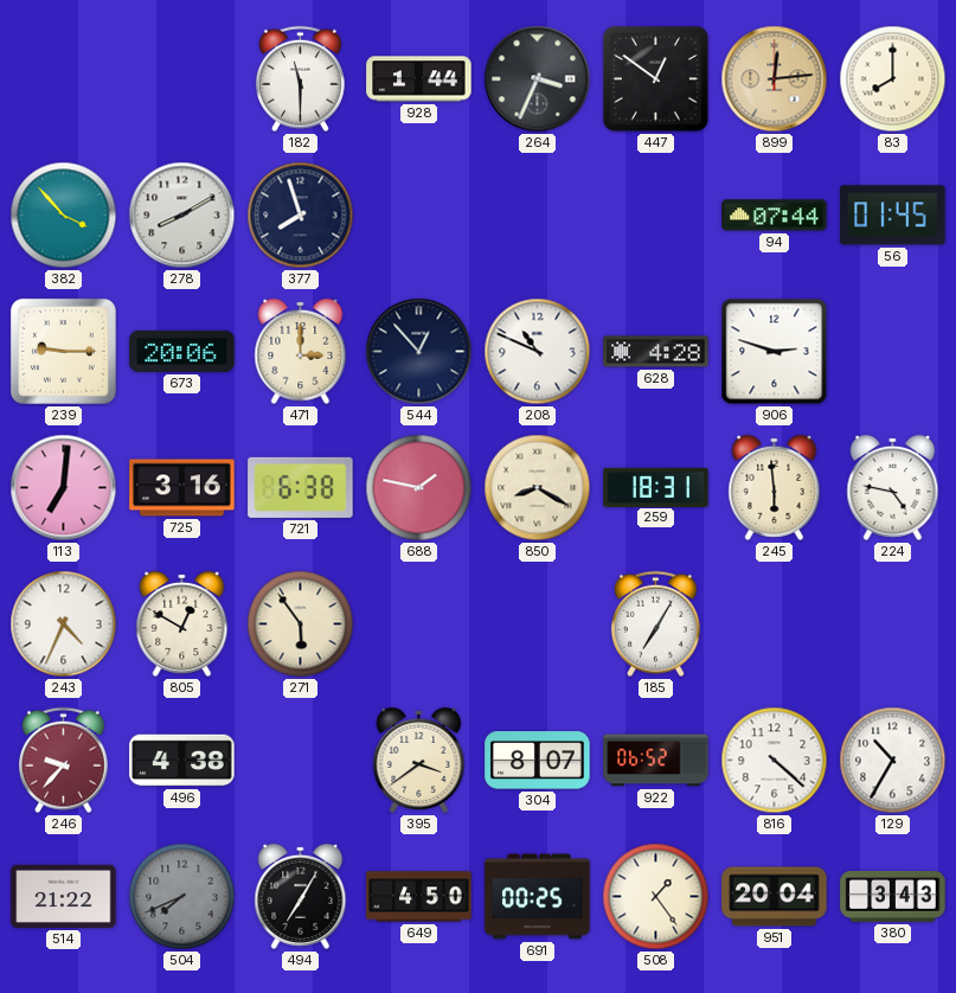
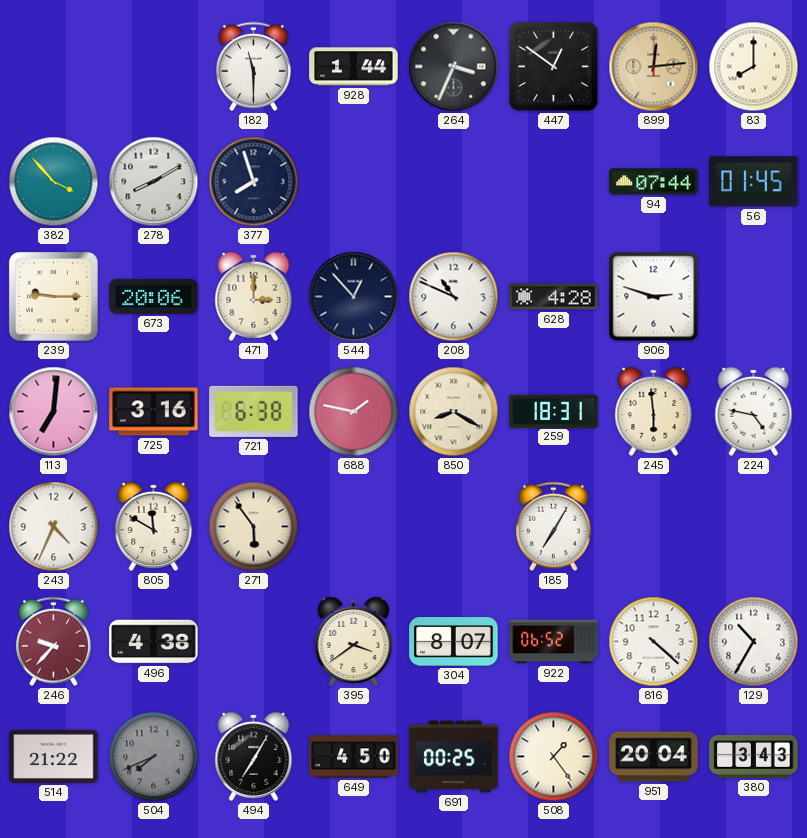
805: 12:50 -> 11:50 (154, 526)
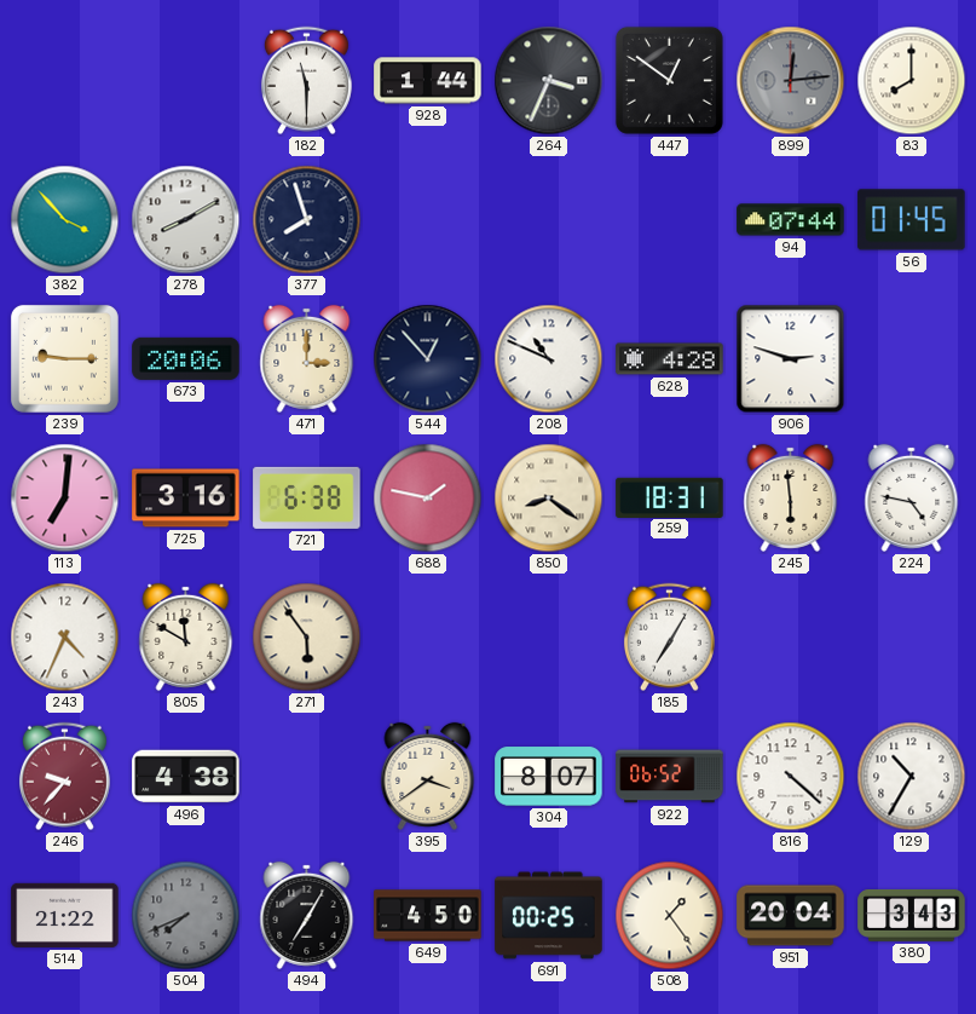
899 dial: champagne -> grey (791, 81)
850: 8:20 -> 8:21 (549, 499)
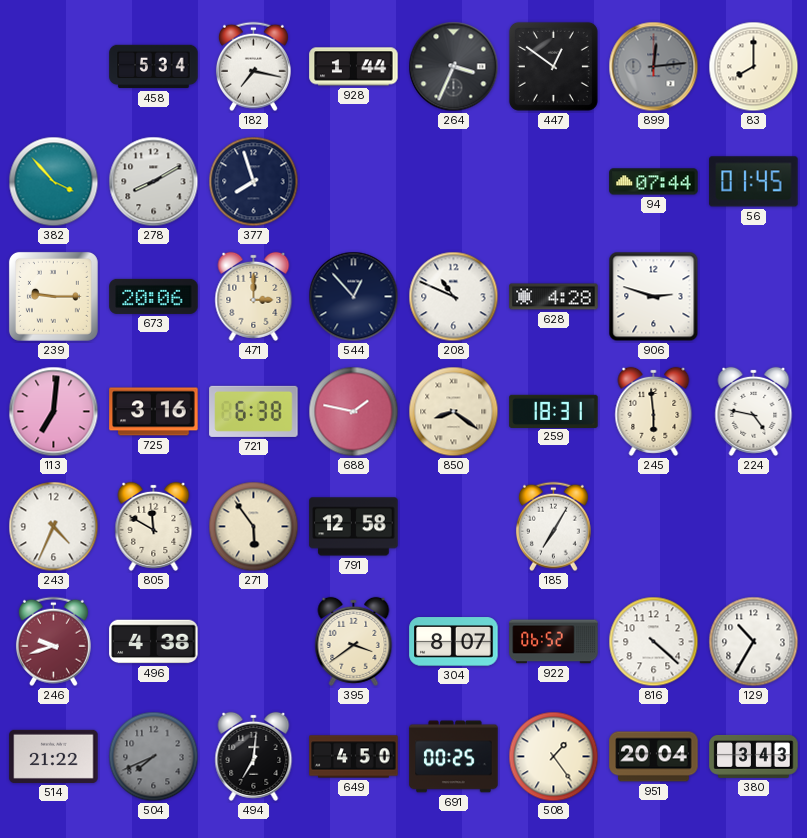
458: none -> 5:34 (154, 67)
182: 11:30 -> 7:17 (253, 67)
791: none -> 12:58 (354, 527)
246: 9:37 -> 9:42 (53, 642)
494: 7:05 -> 7:01 (254, 756)
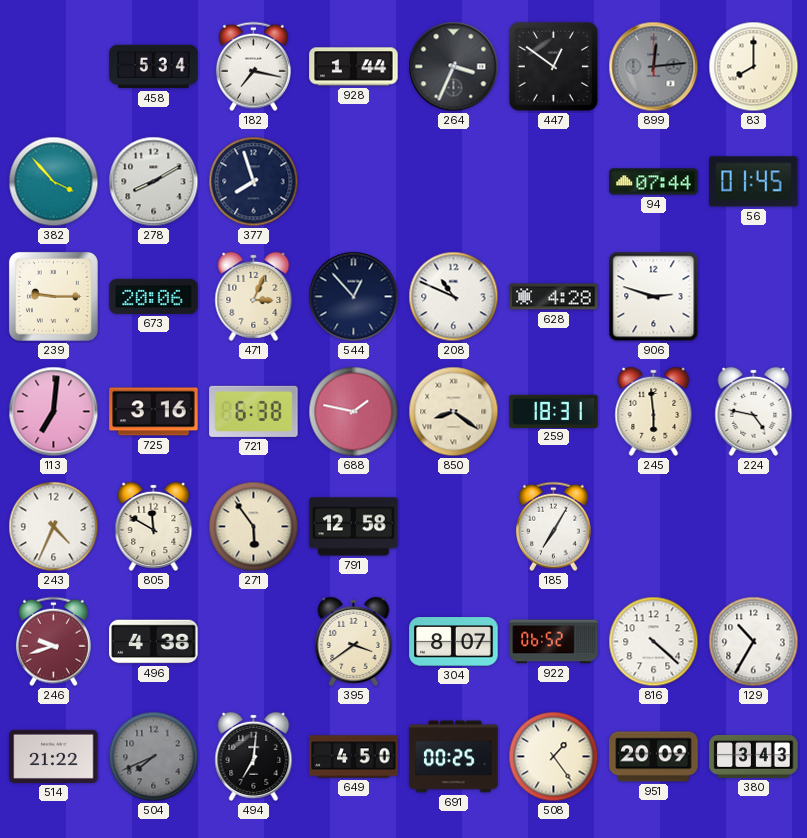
471: 3:00 -> 3:04 (254, 296)
951: 20:04 -> 20:09 (654, 757)
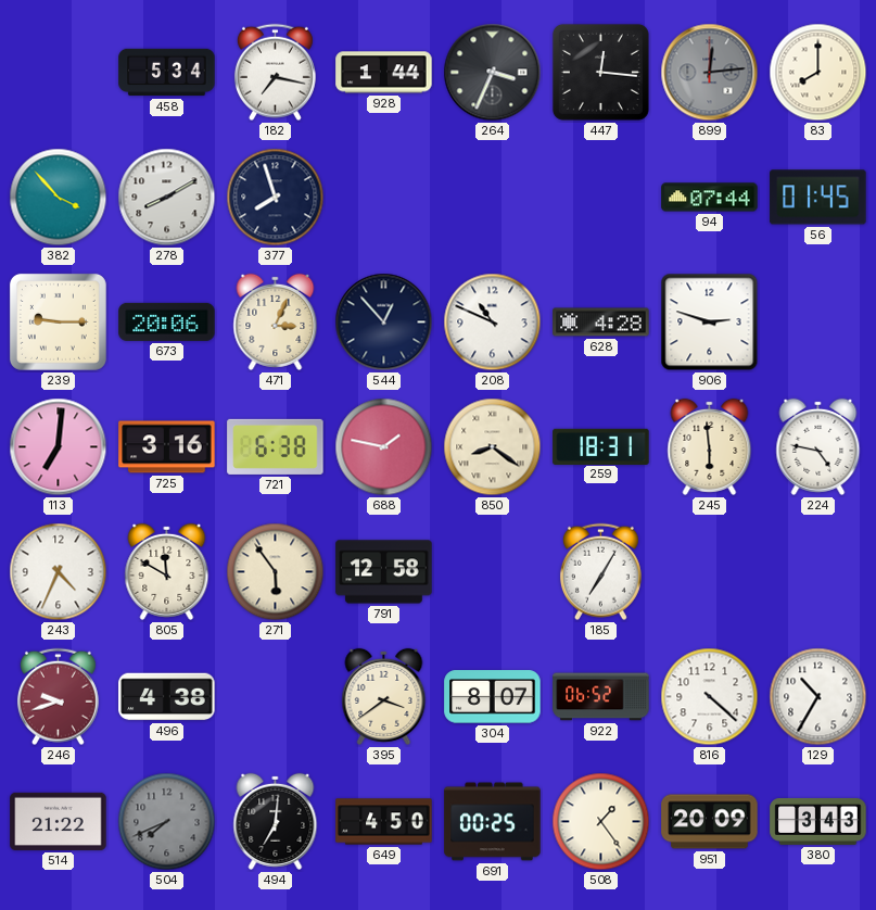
447: 12:51 -> 12:16 (600, 72)
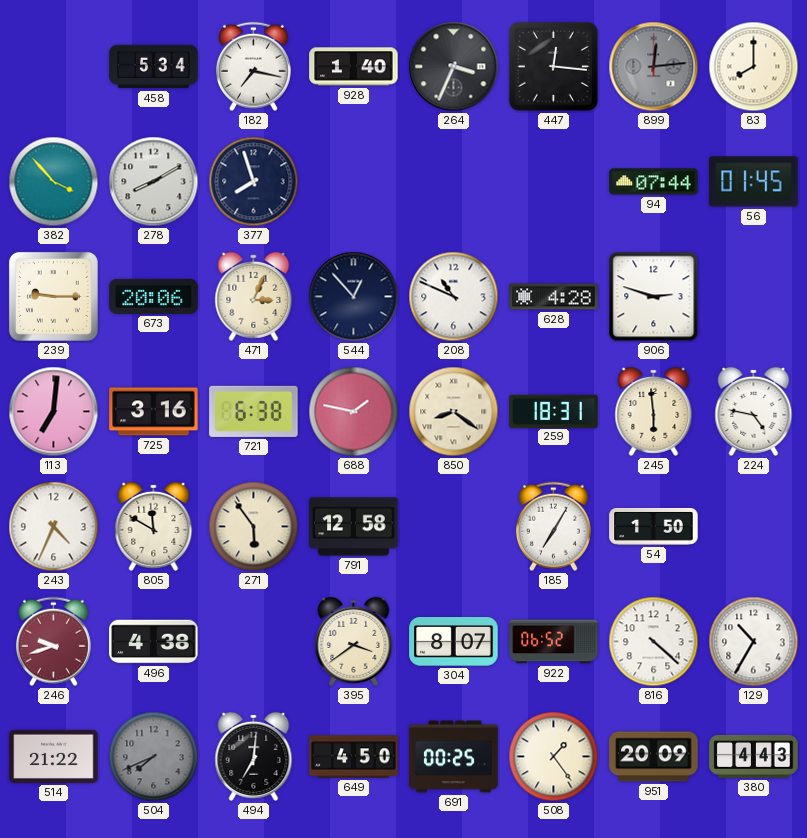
928: 1:44 -> 1:40 (354, 67)
54: none -> 1:50 (654, 526)
380: 3:43 -> 4:43 (754, 756)
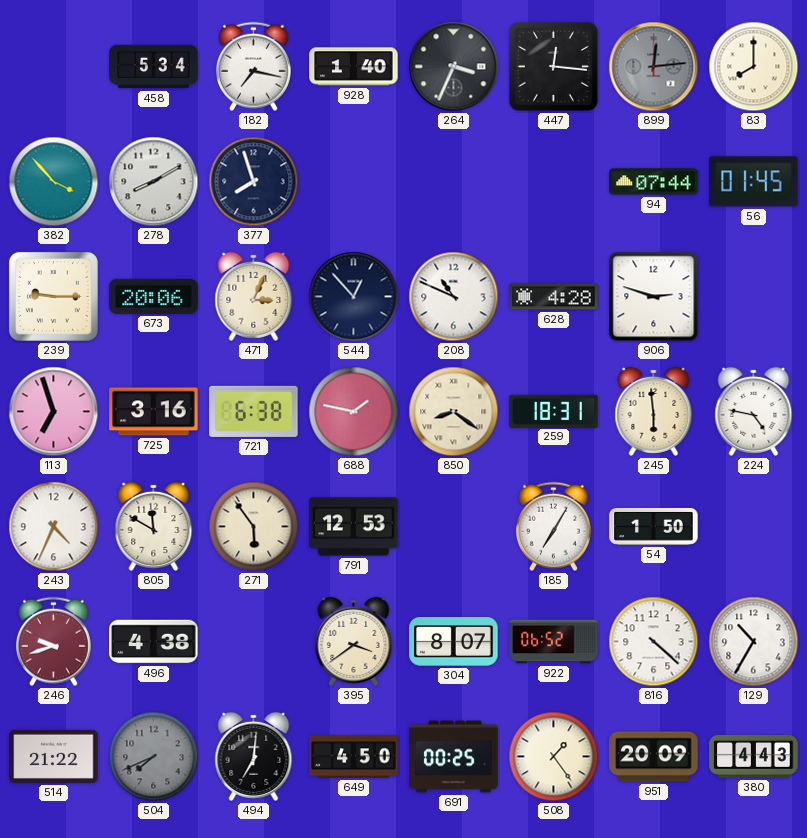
113: 7:01 -> 6:57 (54, 412)
791: 12:58 -> 12:53 (354, 527)
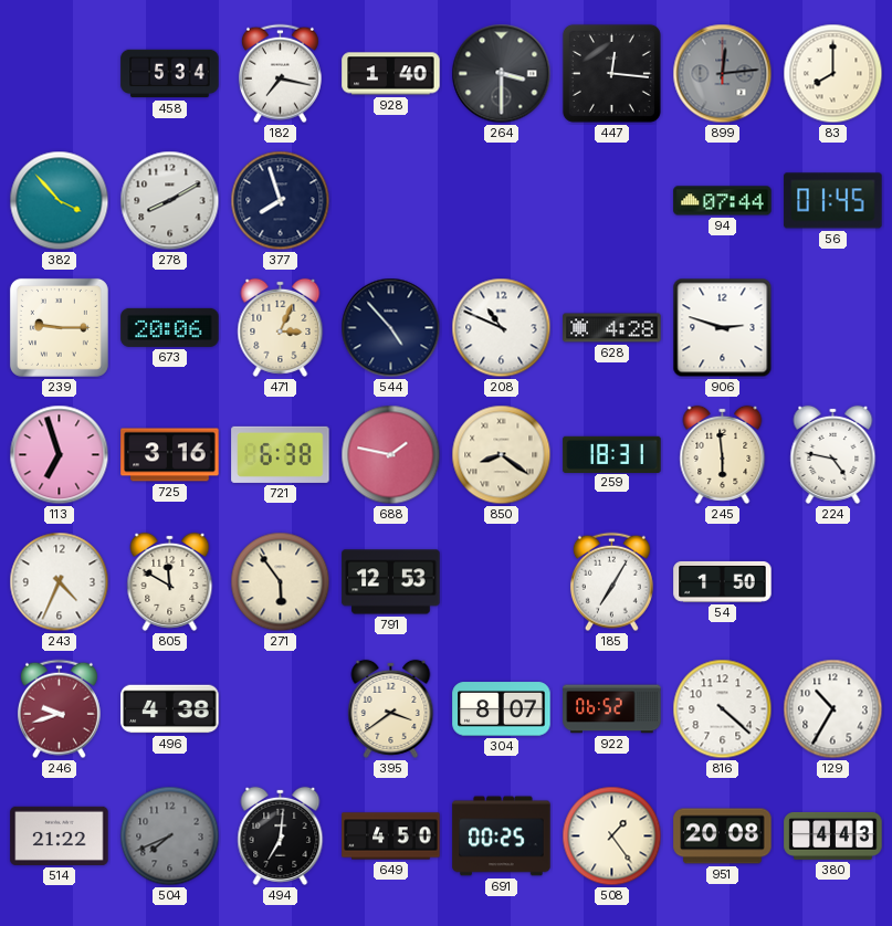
264: 3:34 -> 3:30 (502, 74)
544: 12:53 -> 4:53 (391, 328)
951: 20:09 -> 20:08 (723, 836)
